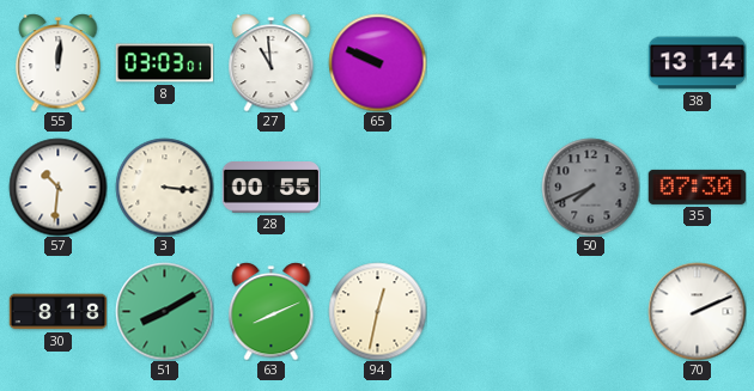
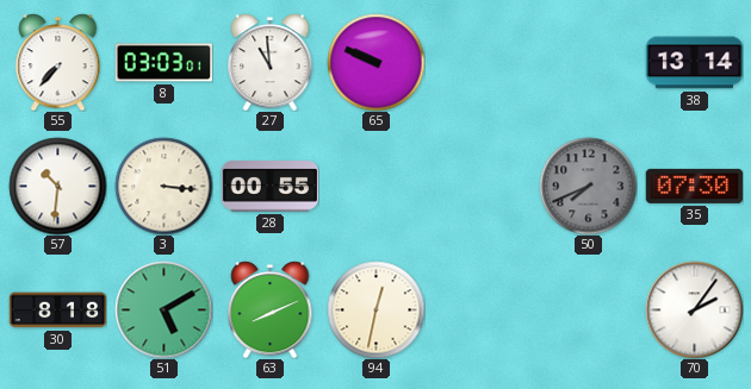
55: 12:01 -> 7:37 (58, 63)
51: 8:10 -> 5:10 (163, 309)
70: 2:11 -> 2:06 (694, 309)
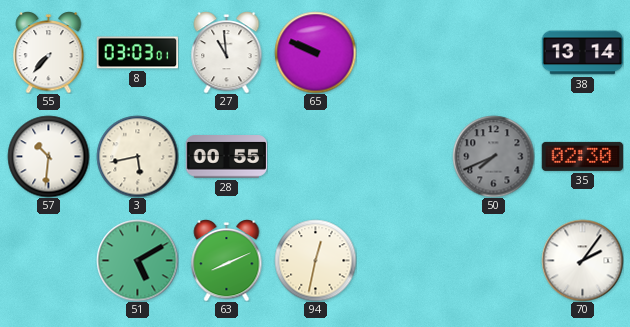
3: 3:16 -> 5:43 (137, 156)
35: 07:30 -> 02:30 (582, 156)
30: 8:18 -> none (57, 310)
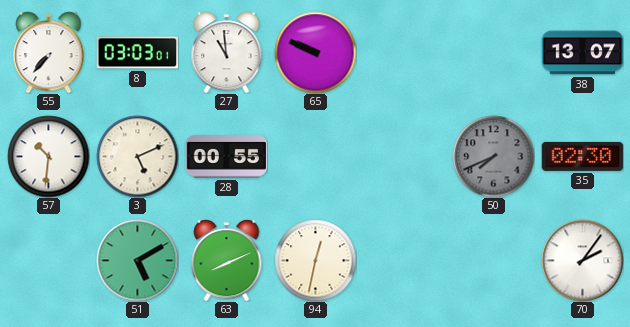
38: 13:14 -> 13:07 (582, 53)
3: 5:43 -> 5:11 (137, 156)
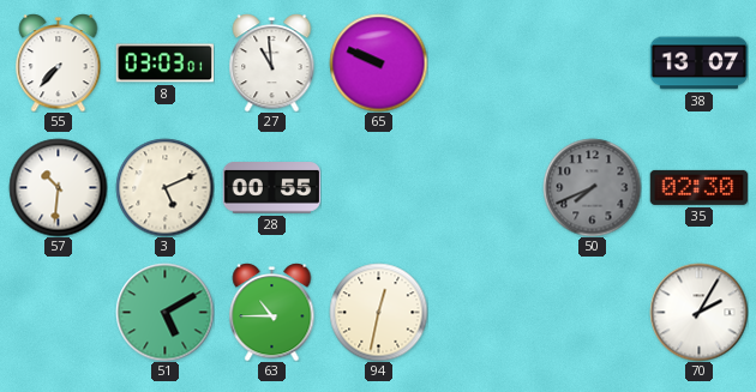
63: 8:11 -> 10:45 (272, 313)
70: 2:06 -> 2:05 (698, 312)
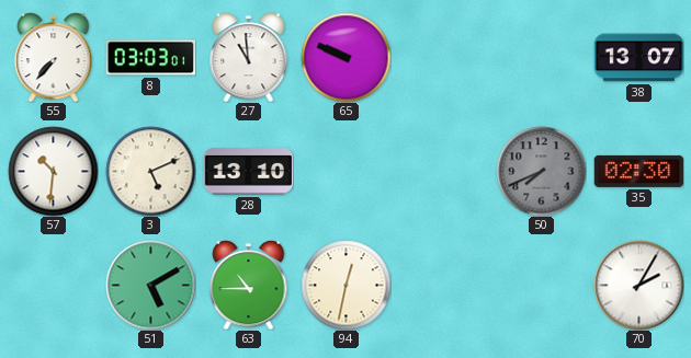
28: 00:55 -> 13:10 (248, 172)
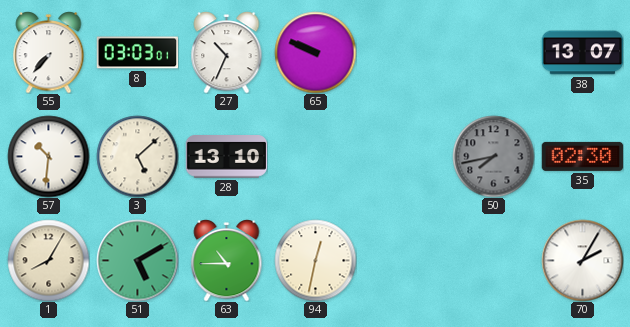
27: 10:59 -> 10:34 (227, 53)
3: 5:11 -> 5:08 (137, 156)
50: 7:41 -> 7:43 (493, 156)
1: none -> 8:05 (48, 260)
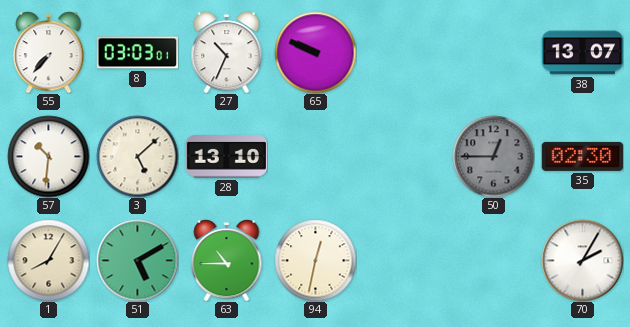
50: 7:43 -> 12:45 (493, 156)
